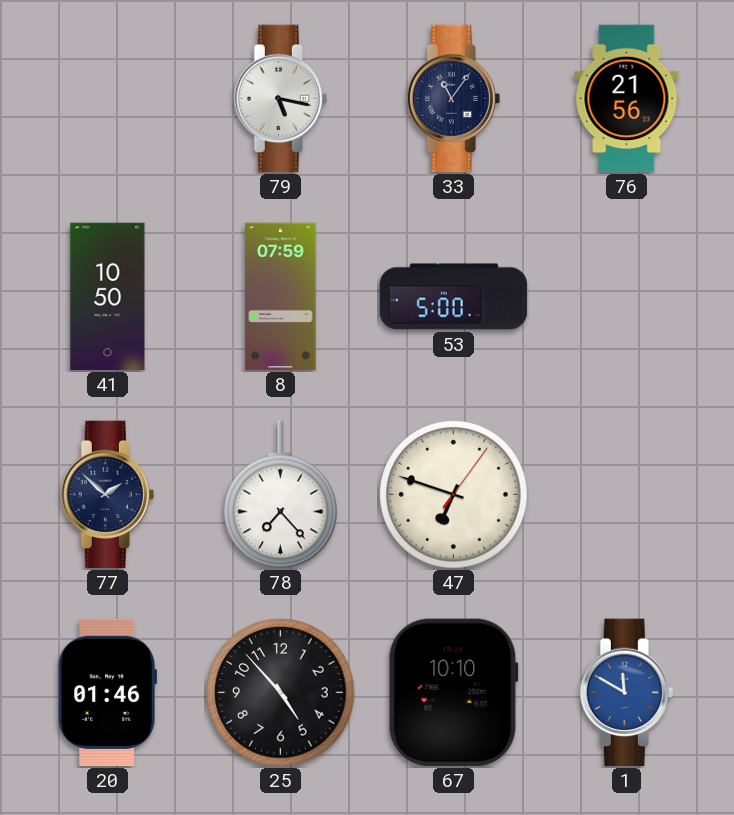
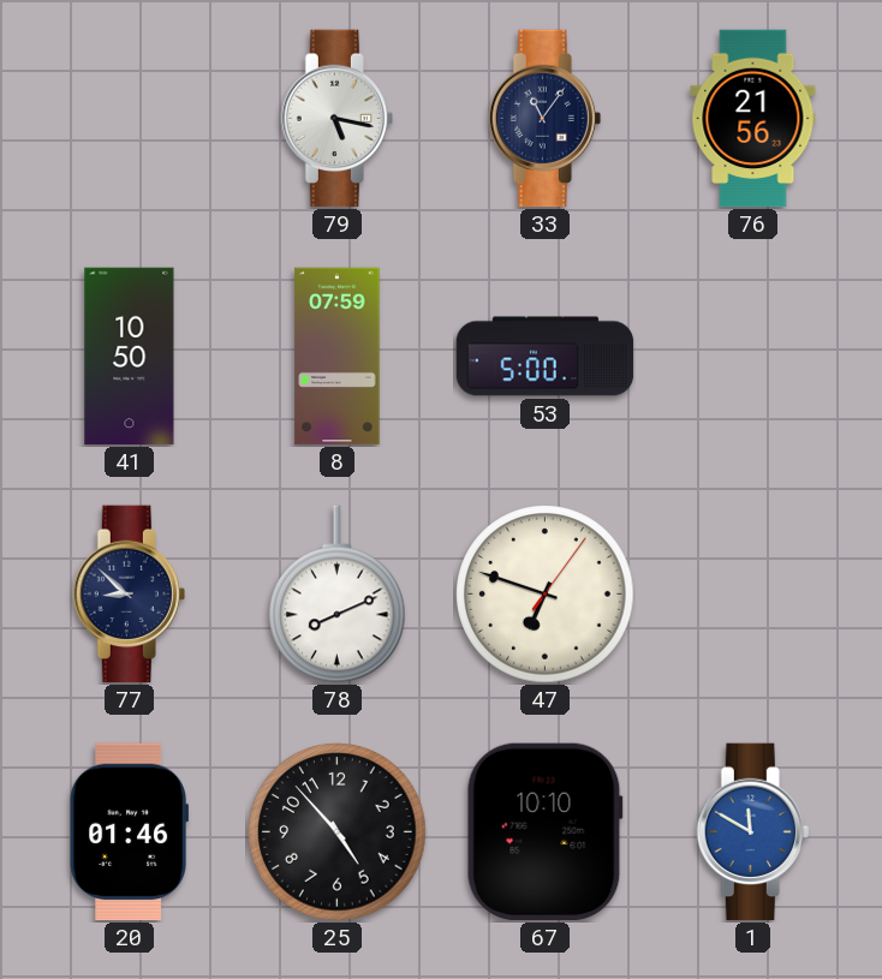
77: 1:52 -> 8:52 (129, 595)
78: 7:23 -> 8:11 (338, 595)
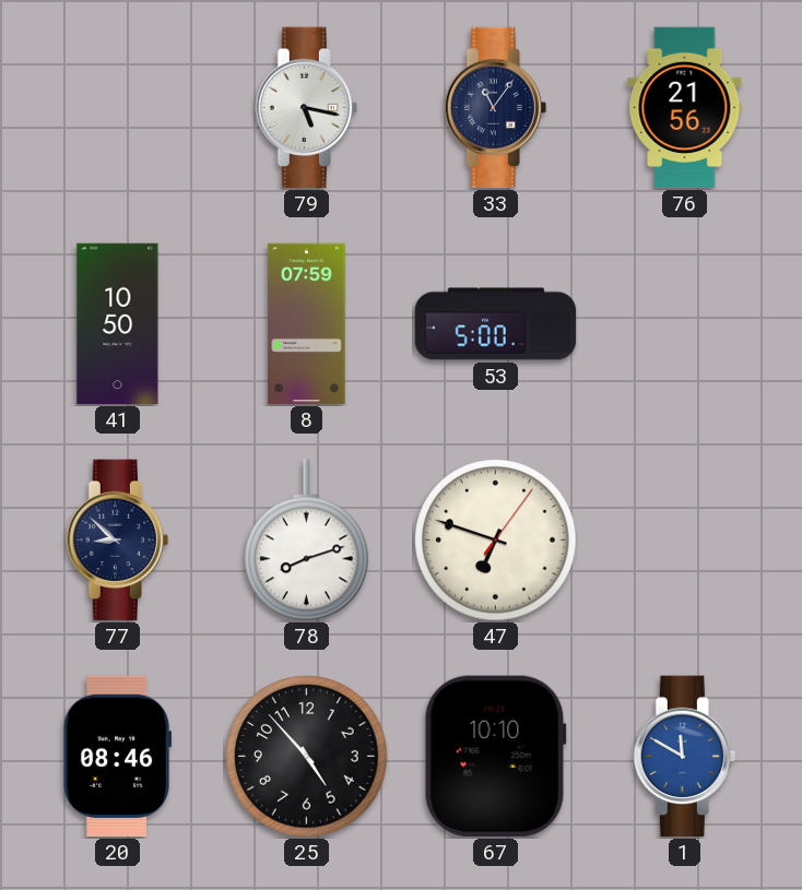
78: 8:11 -> 8:12 (307, 541)
20: 01:46 -> 08:46 (117, 757)
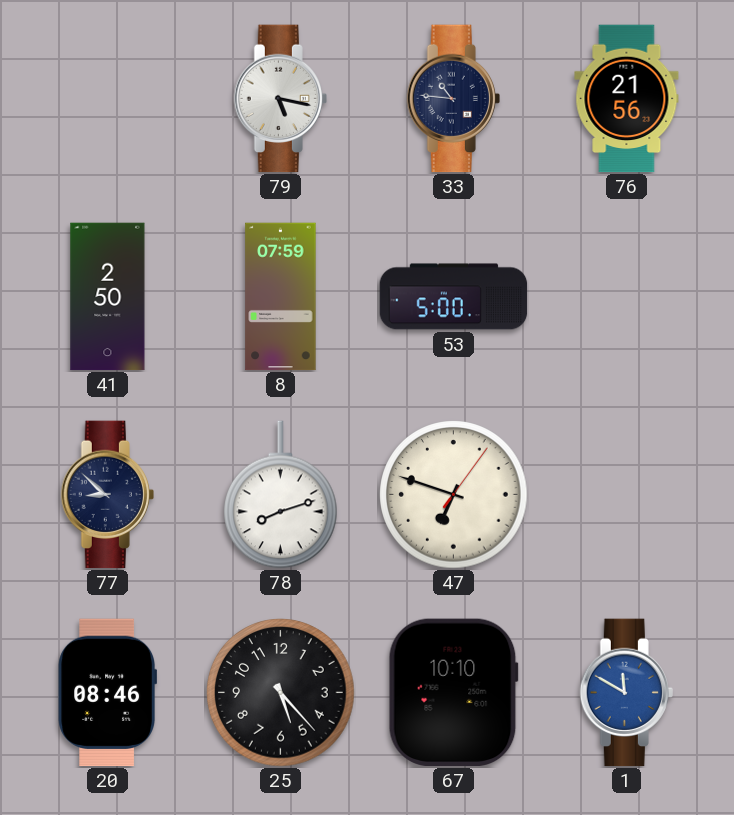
33: 11:06 -> 10:46 (453, 99)
41: 10:50 -> 2:50 (108, 297)
25: 4:53 -> 5:23 (281, 693)
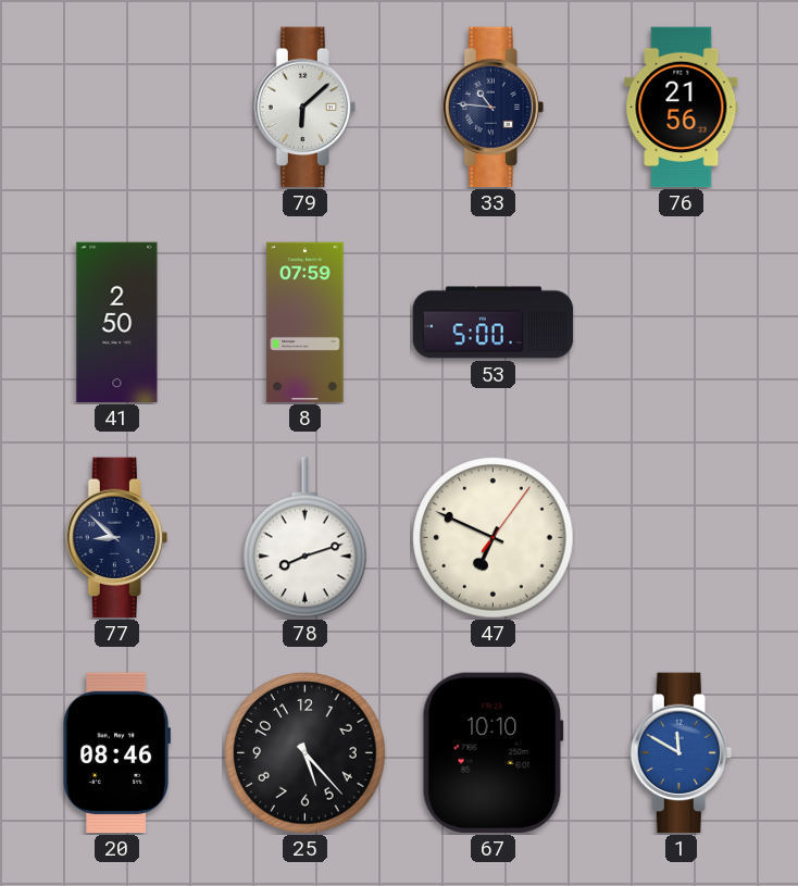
79: 5:17 -> 6:08 (304, 108)
47: 6:48 -> 6:49 (494, 538)
